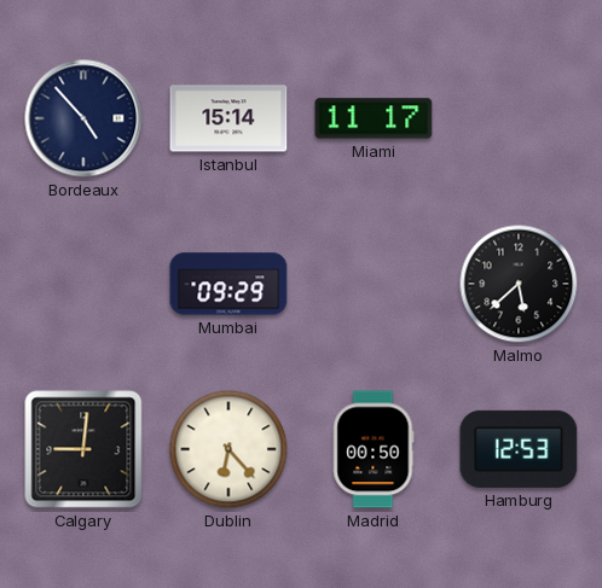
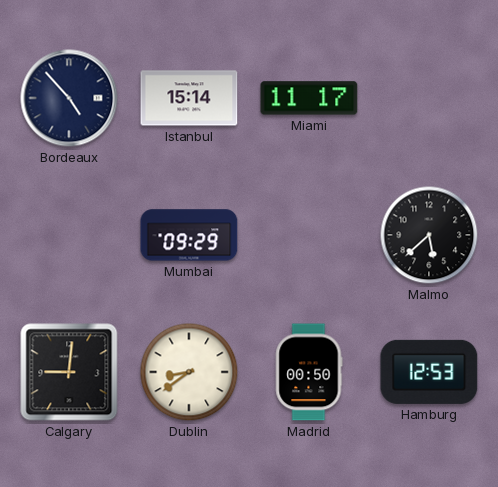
Dublin: 6:23 -> 8:39 (189, 372)
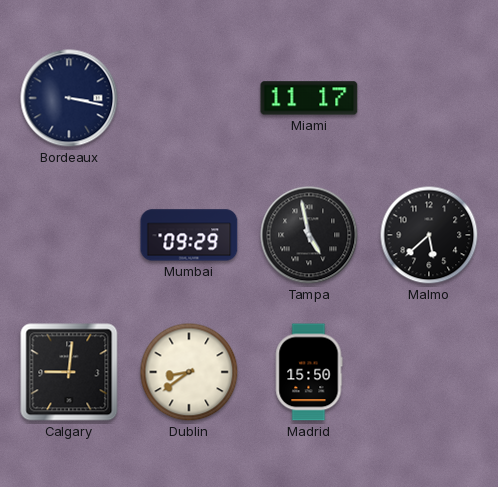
Bordeaux: 4:53 -> 3:17 (69, 98)
Istanbul: 15:14 -> none (189, 98)
Tampa: none -> 4:58 (309, 235)
Madrid: 00:50 -> 15:50 (309, 372)
Hamburg: 12:53 -> none (429, 372)
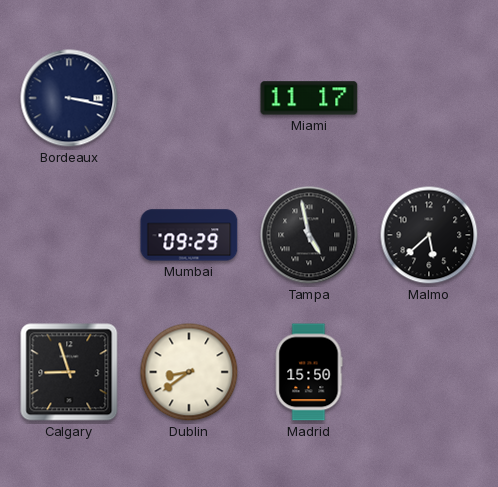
Calgary: 9:01 -> 8:57 (69, 372)
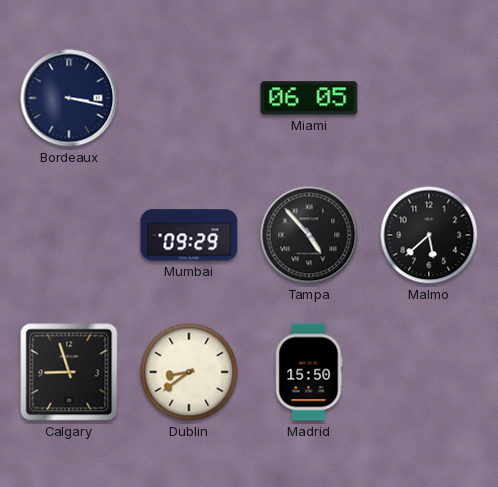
Miami: 11:17 -> 06:05 (309, 98)
Tampa: 4:58 -> 4:53 (309, 235)
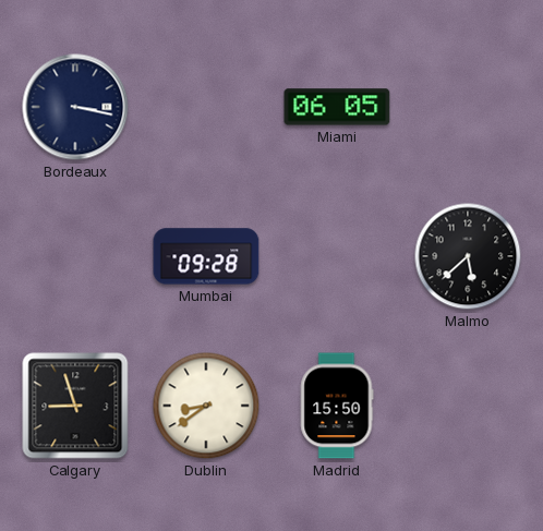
Mumbai: 09:29 -> 09:28 (206, 256)
Tampa: 4:53 -> none (309, 235)
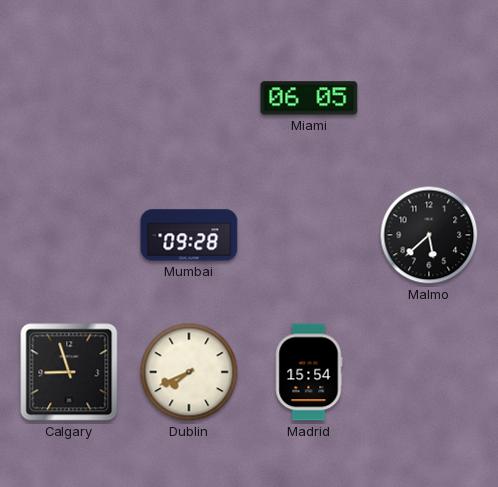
Bordeaux: 3:17 -> none (75, 107)
Dublin: 8:39 -> 7:41 (189, 372)
Madrid: 15:50 -> 15:54 (309, 372)
